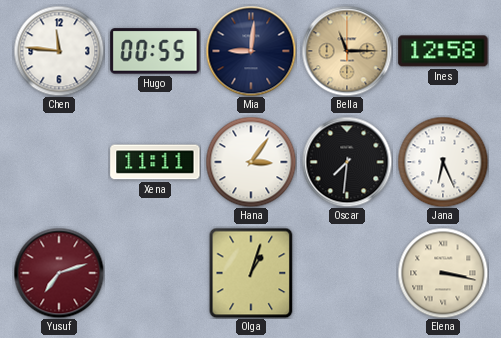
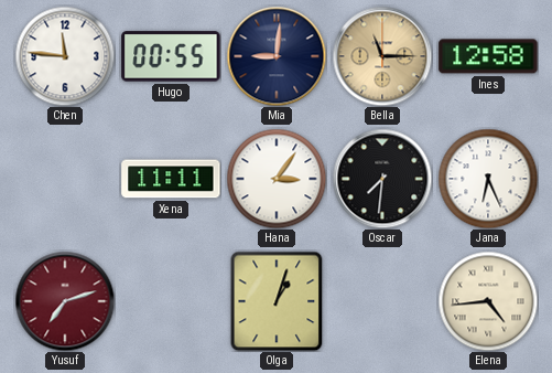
Elena: 3:17 -> 4:44 (488, 301)
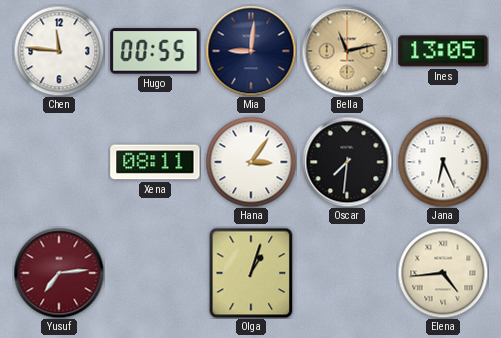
Bella: 11:15 -> 11:13 (347, 51)
Ines: 12:58 -> 13:05 (443, 51)
Xena: 11:11 -> 08:11 (155, 162)
Yusuf: 7:12 -> 7:14 (59, 273)
